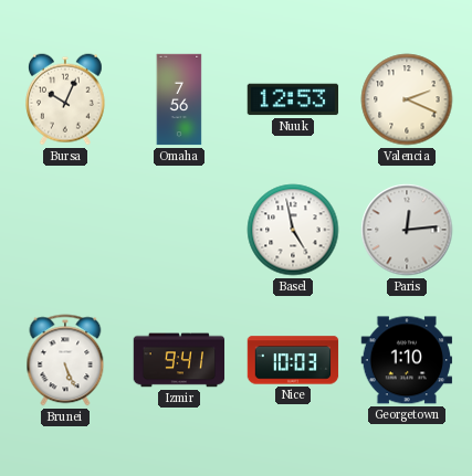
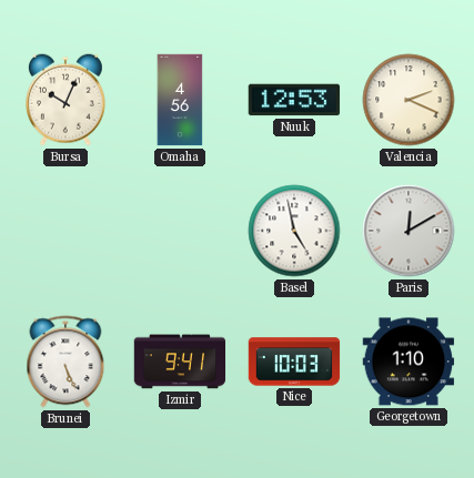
Omaha: 7:56 -> 4:56 (180, 100)
Paris: 12:14 -> 12:10 (409, 231)
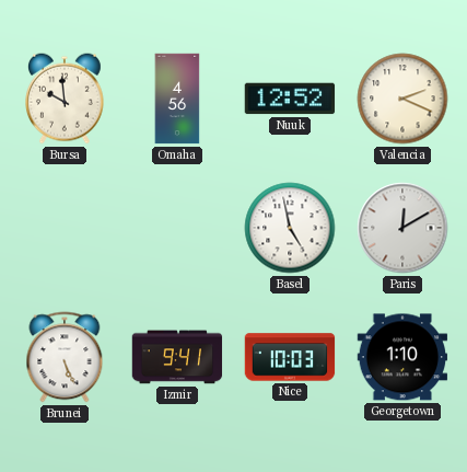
Bursa: 10:04 -> 9:59 (66, 99)
Nuuk: 12:53 -> 12:52 (290, 99)
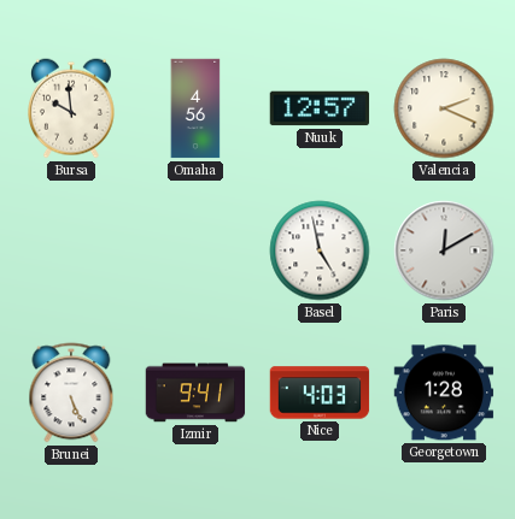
Nuuk: 12:52 -> 12:57 (320, 108)
Nice: 10:03 -> 4:03 (320, 393)
Georgetown: 1:10 -> 1:28 (444, 393)
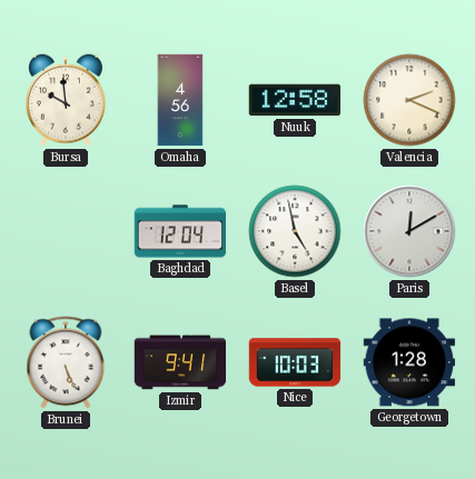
Nuuk: 12:57 -> 12:58 (295, 100)
Baghdad: none -> 12:04 (180, 231)
Nice: 4:03 -> 10:03 (295, 362)
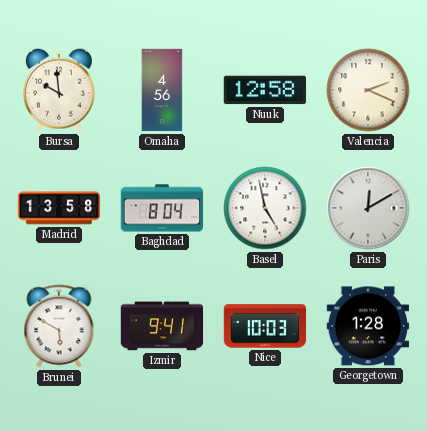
Madrid: none -> 13:58 (59, 208)
Baghdad: 12:04 -> 8:04 (162, 208)
Brunei: 5:26 -> 5:50 (59, 326)
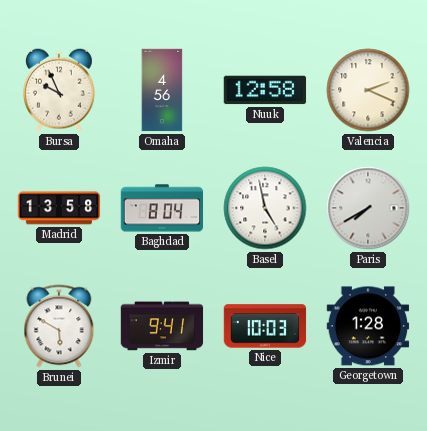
Bursa: 9:59 -> 9:56 (60, 90)
Paris: 12:10 -> 7:40 (368, 208)
